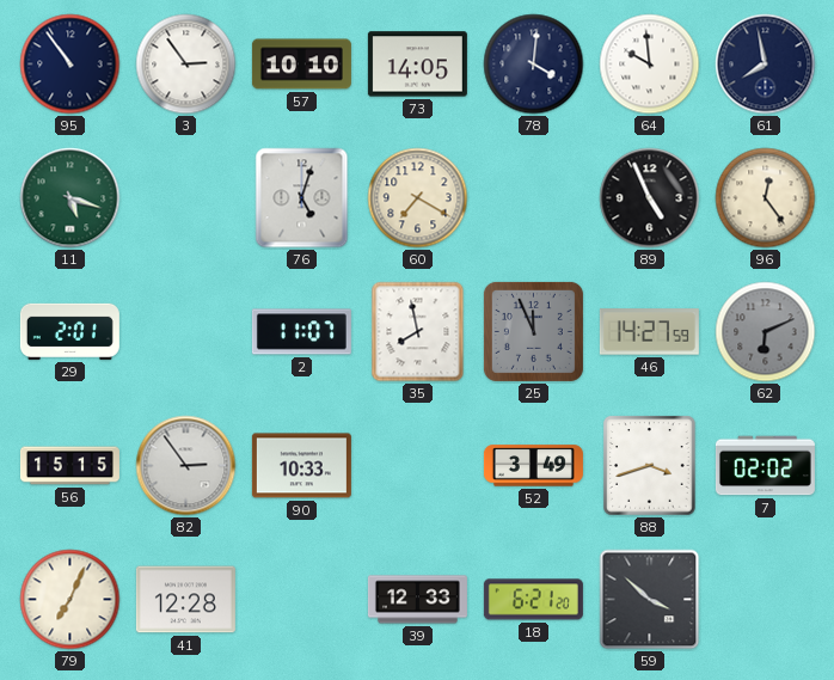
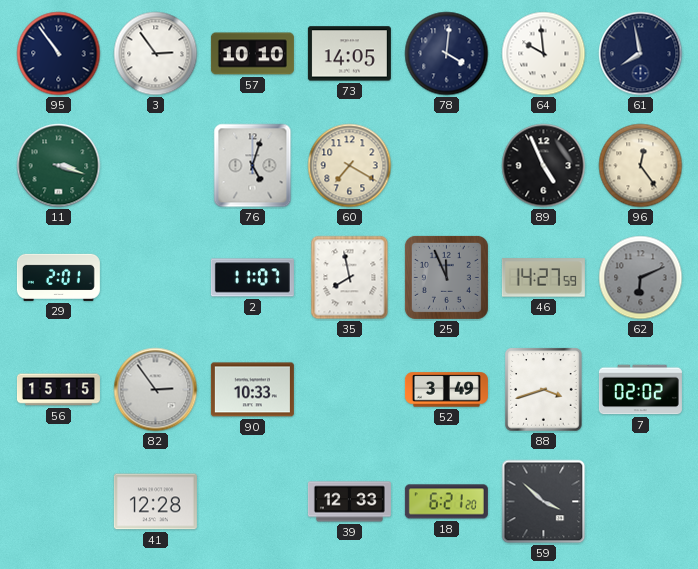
11: 5:18 -> 3:18 (59, 166)
79: 7:04 -> none (70, 600)
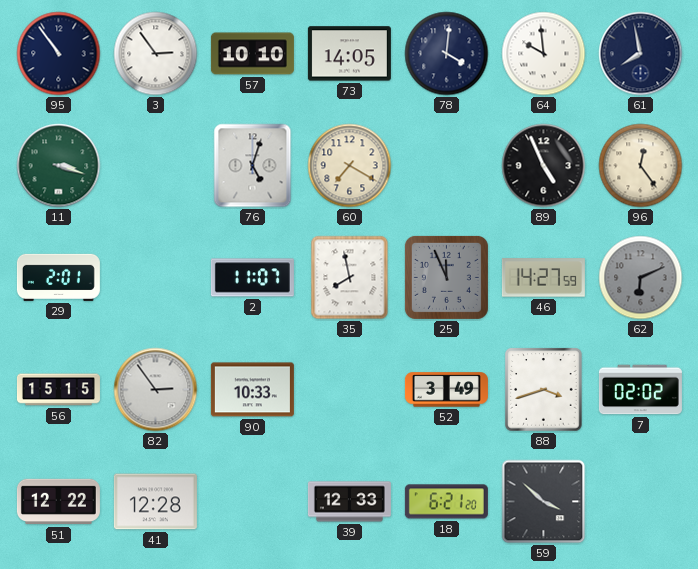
51: none -> 12:22 (58, 502)
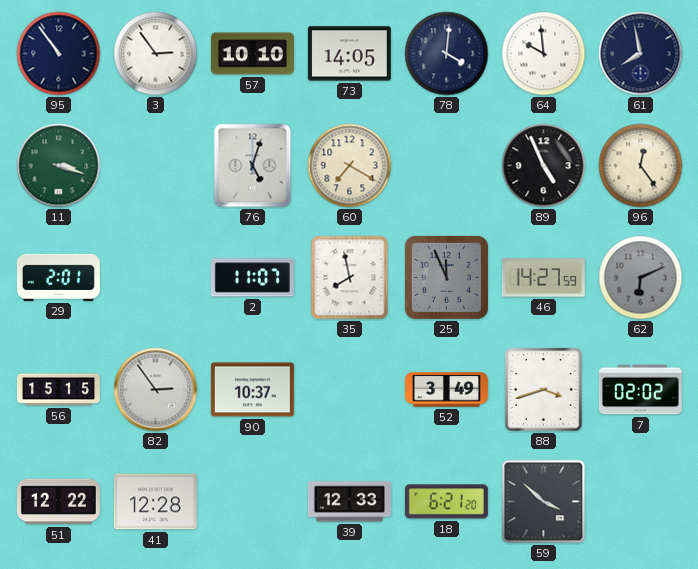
90: 10:33 -> 10:37 (252, 390)
